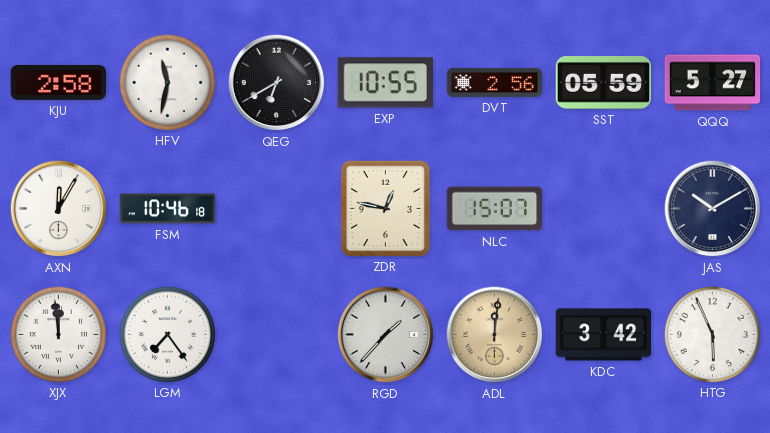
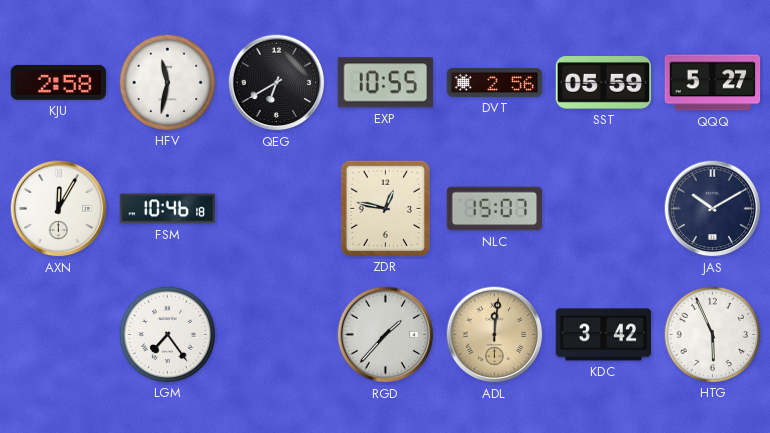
XJX: 11:59 -> none (58, 334)
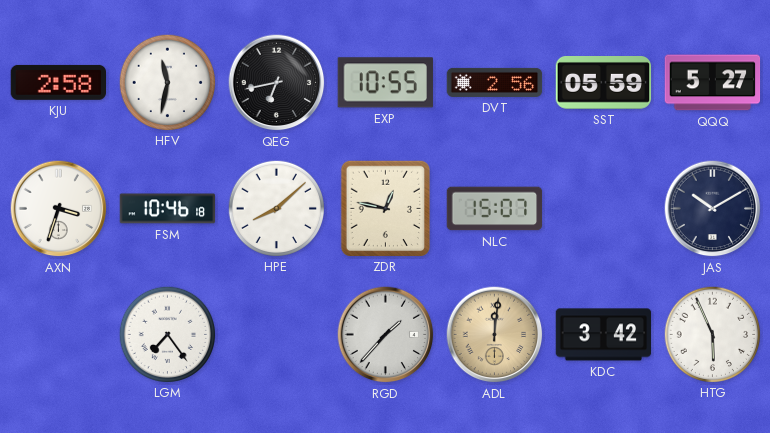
QEG: 6:40 -> 6:43 (277, 83)
AXN: 12:05 -> 3:33 (59, 209)
HPE: none -> 8:08 (276, 208)
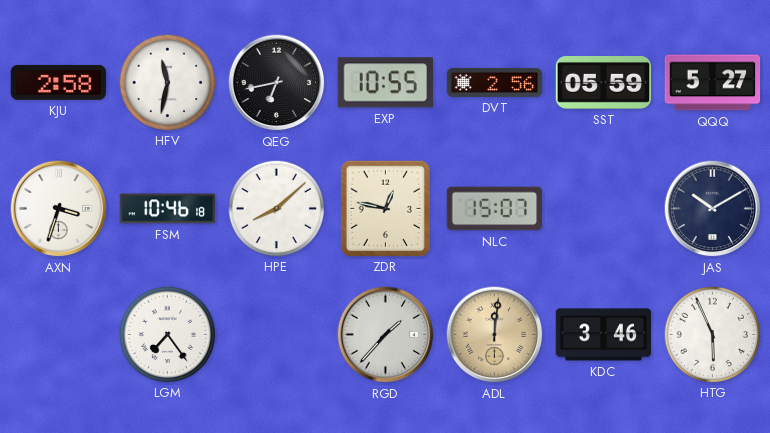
KDC: 3:42 -> 3:46 (604, 335)
